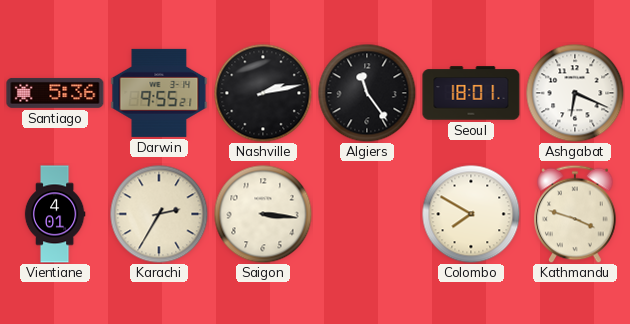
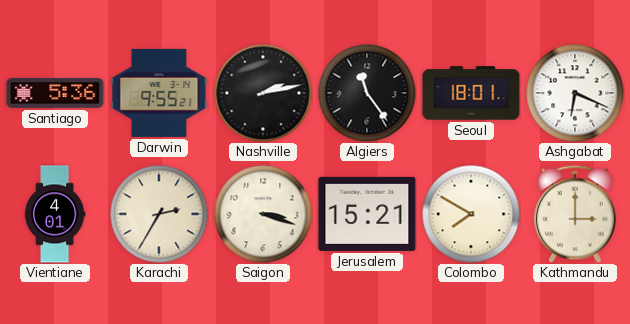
Saigon: 3:16 -> 3:18 (263, 214)
Jerusalem: none -> 15:21 (367, 214)
Kathmandu: 3:48 -> 3:00 (575, 214)
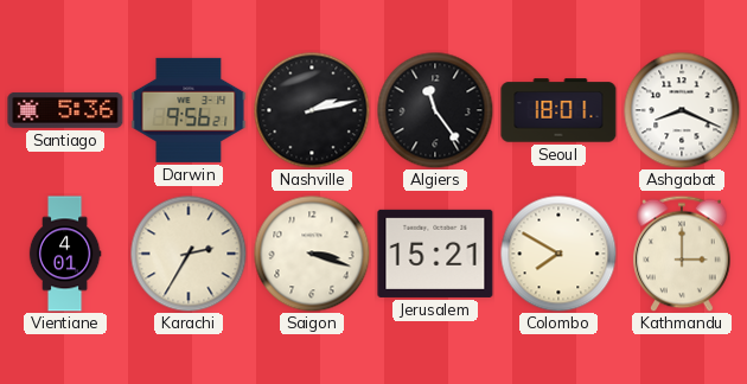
Darwin: 9:55 -> 9:56 (189, 110)
Ashgabat: 6:19 -> 8:19 (682, 110)
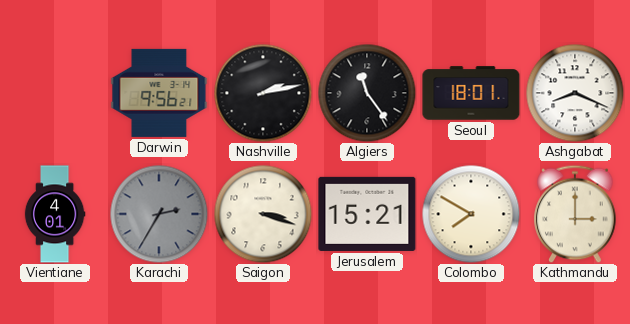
Santiago: 5:36 -> none (65, 110)
Karachi dial: cream -> grey (159, 214)
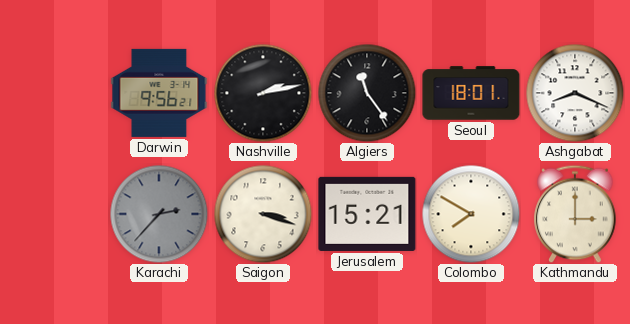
Vientiane: 4:01 -> none (55, 214)
Karachi: 2:35 -> 2:37 (159, 214)
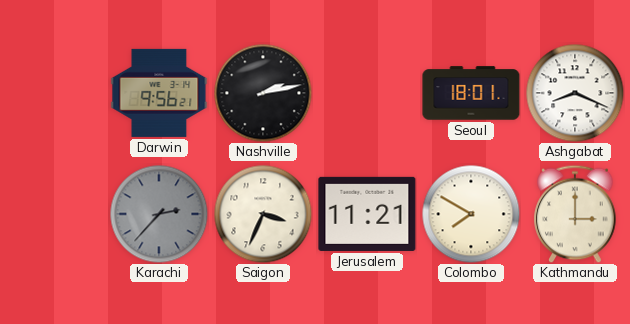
Algiers: 11:24 -> none (367, 93)
Saigon: 3:18 -> 3:34 (263, 214)
Jerusalem: 15:21 -> 11:21 (367, 214)
